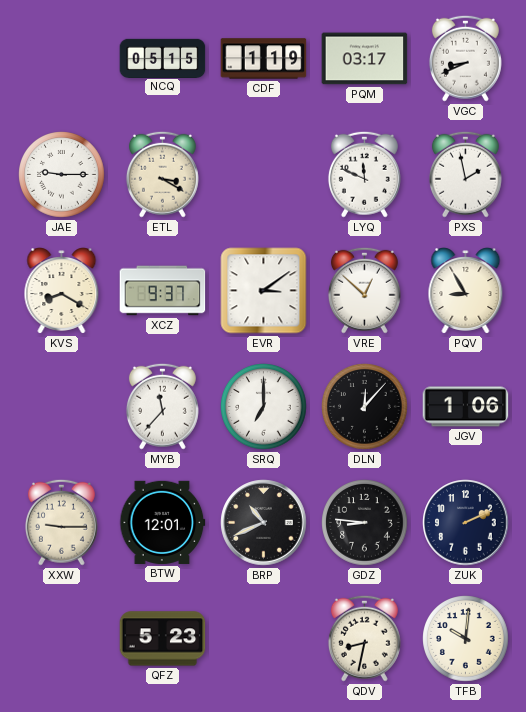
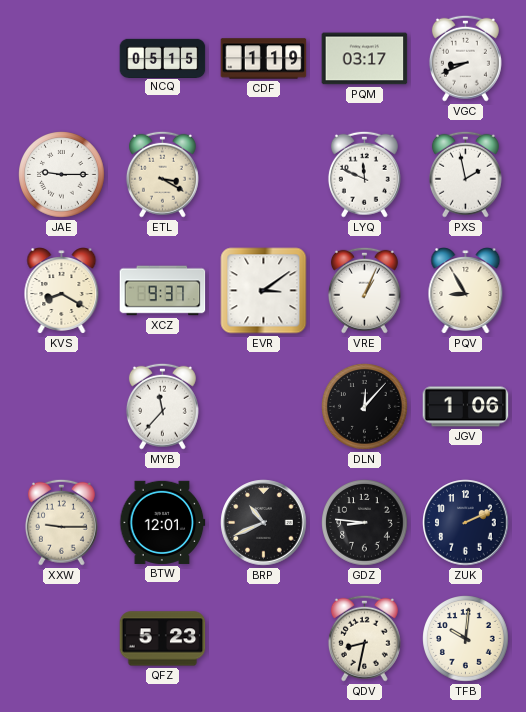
VRE: 12:52 -> 1:04 (364, 290)
SRQ: 7:00 -> none (264, 407)
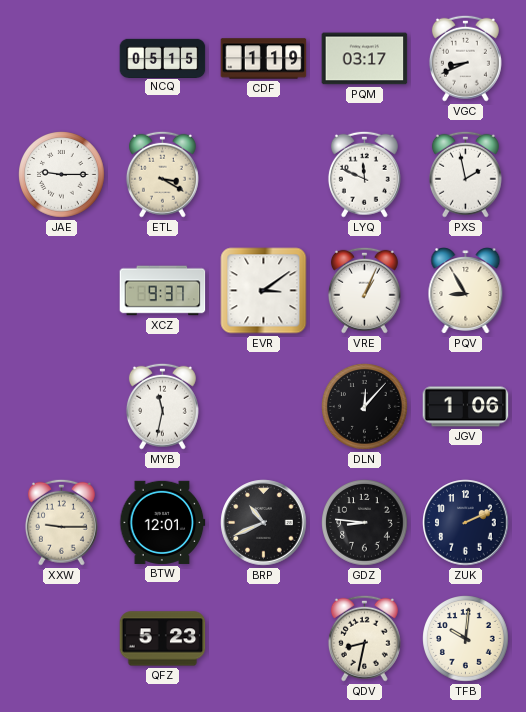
KVS: 8:20 -> none (62, 291)
MYB: 11:37 -> 11:32 (162, 406)
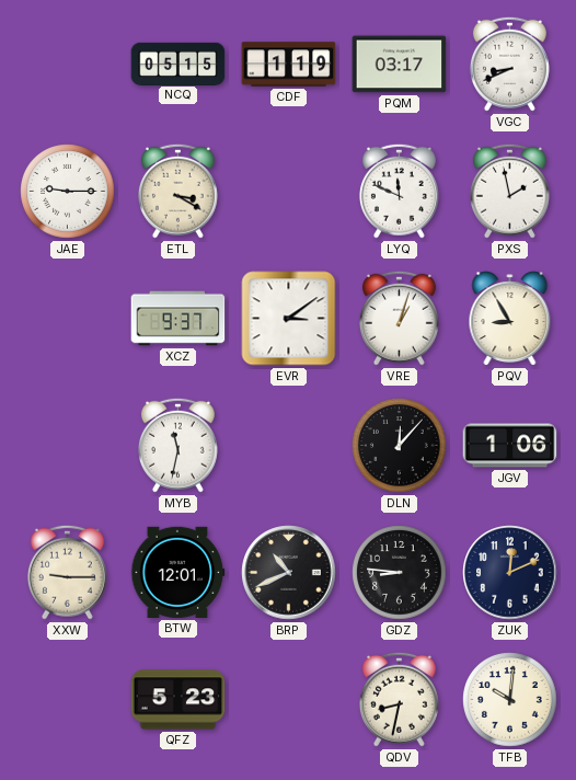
VRE: 1:04 -> 1:03 (399, 318)
ZUK: 2:11 -> 12:11 (510, 573)
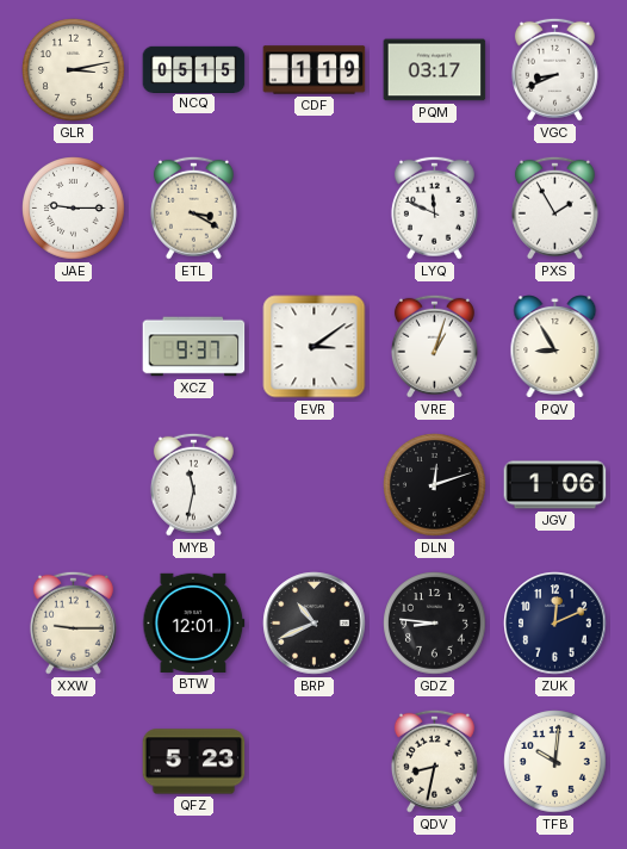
GLR: none -> 3:13 (74, 70)
PXS: 1:58 -> 1:55 (554, 207)
DLN: 12:07 -> 12:12 (435, 485)
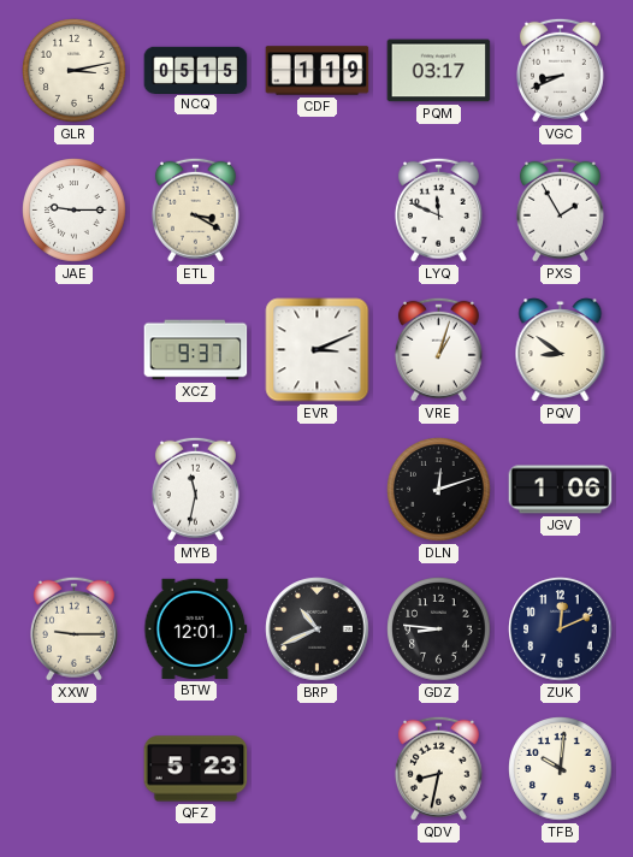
EVR: 3:09 -> 3:11 (318, 350)
PQV: 8:55 -> 8:51 (561, 350)
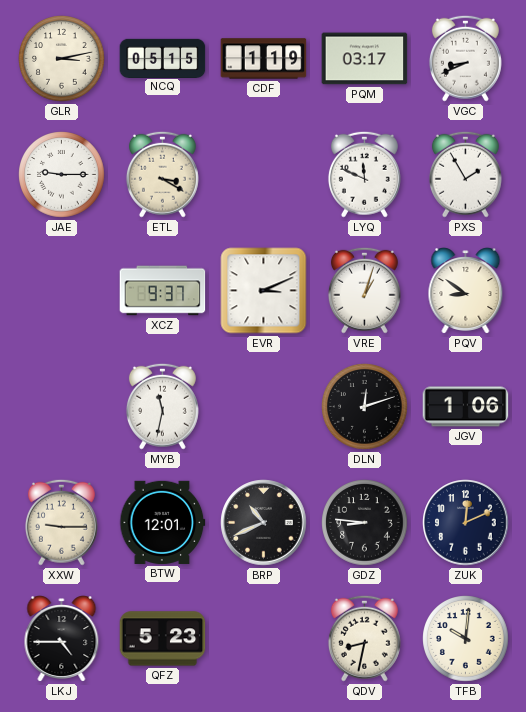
LKJ: none -> 4:45 (62, 639)
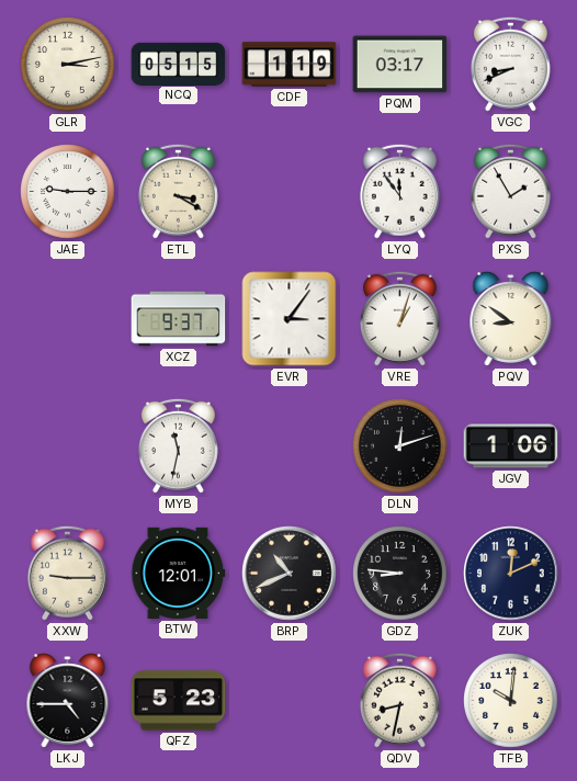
LYQ: 11:49 -> 11:54 (399, 191)
EVR: 3:11 -> 3:06 (290, 319)
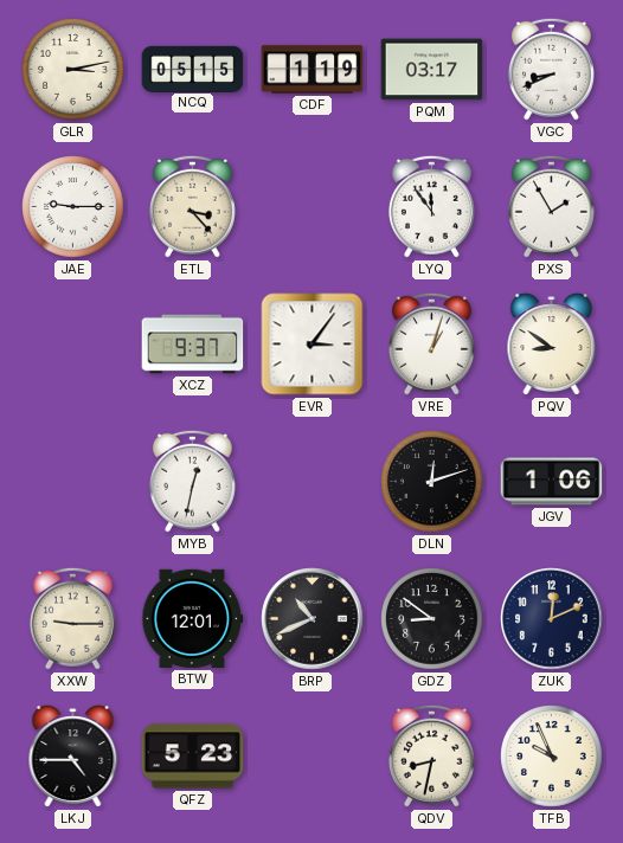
ETL: 3:20 -> 3:23 (192, 206)
MYB: 11:32 -> 12:32 (192, 481)
GDZ: 8:46 -> 8:51 (432, 619)
TFB: 10:01 -> 9:56 (552, 757)
